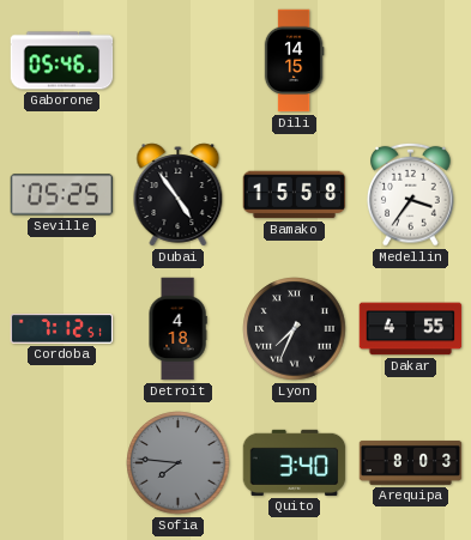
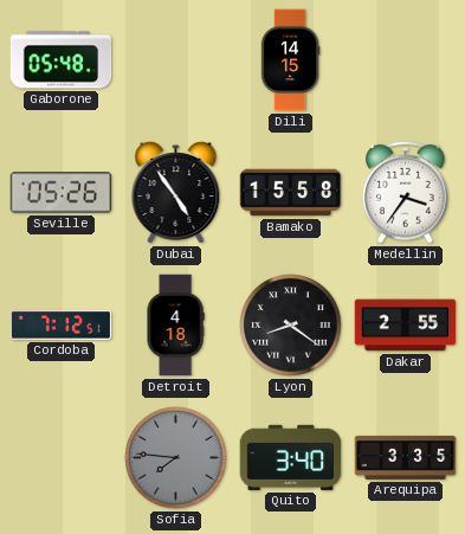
Gaborone: 05:46 -> 05:48 (62, 60)
Seville: 05:25 -> 05:26 (62, 193)
Lyon: 7:34 -> 8:21 (291, 326)
Dakar: 4:55 -> 2:55 (406, 326)
Arequipa: 8:03 -> 3:35 (406, 457)
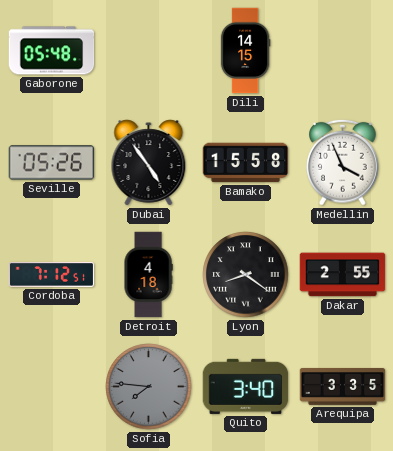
Medellin: 3:36 -> 3:56 (343, 162)
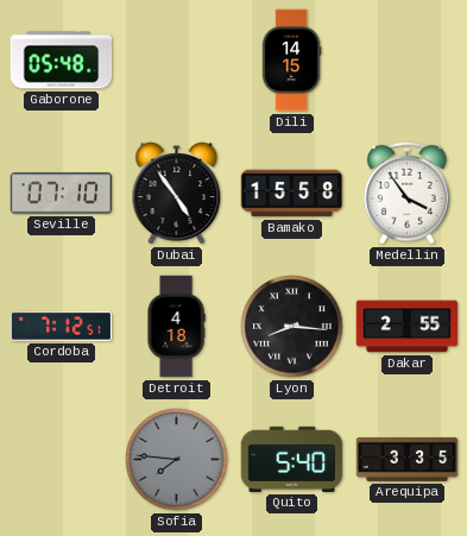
Seville: 05:26 -> 07:10 (62, 194)
Medellin: 3:56 -> 3:54 (408, 193)
Lyon: 8:21 -> 8:16 (292, 327)
Quito: 3:40 -> 5:40 (292, 459)
